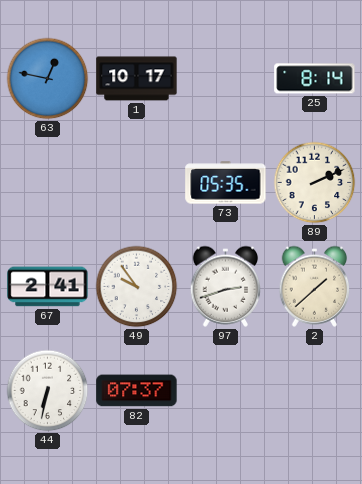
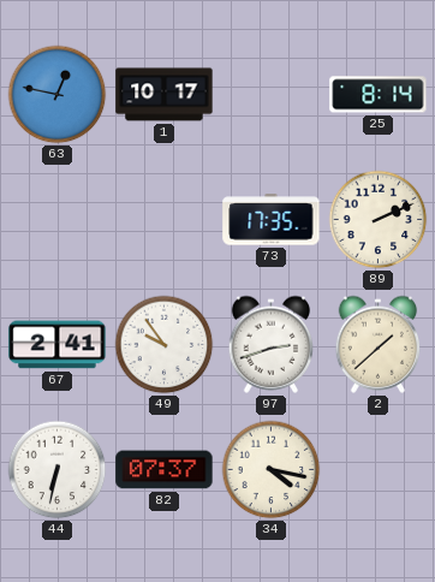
73: 05:35 -> 17:35 (272, 220)
34: none -> 4:17 (272, 470)
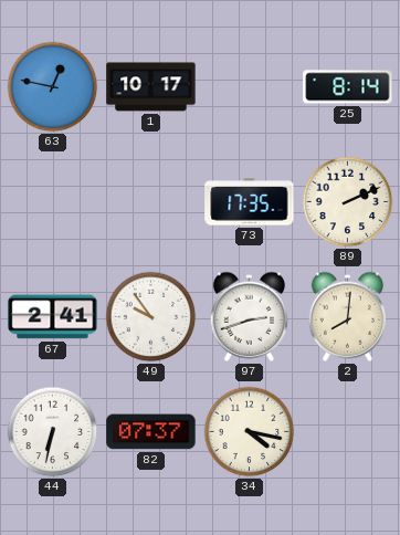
2: 1:38 -> 8:01 (348, 316)
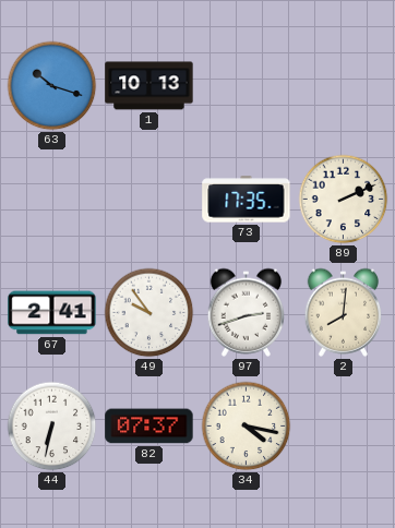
63: 12:47 -> 10:18 (52, 86)
1: 10:17 -> 10:13 (149, 86)
25: 8:14 -> none (348, 87)
